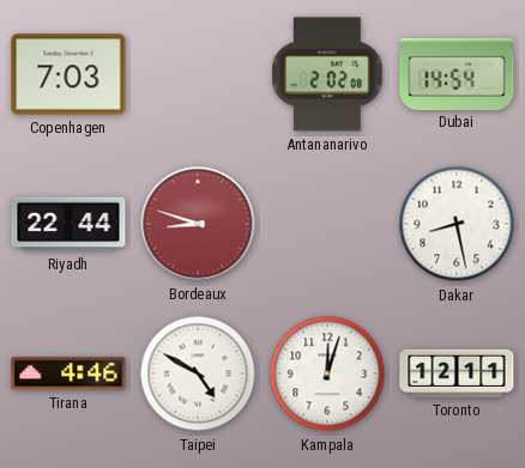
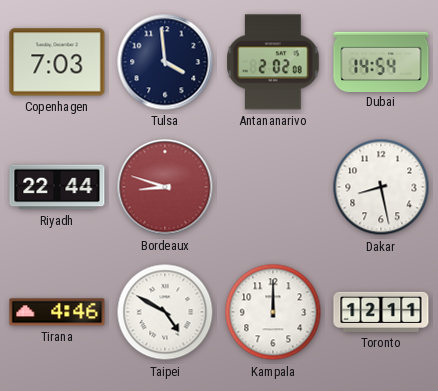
Tulsa: none -> 3:59 (165, 62)
Kampala: 12:03 -> 12:00 (273, 312)
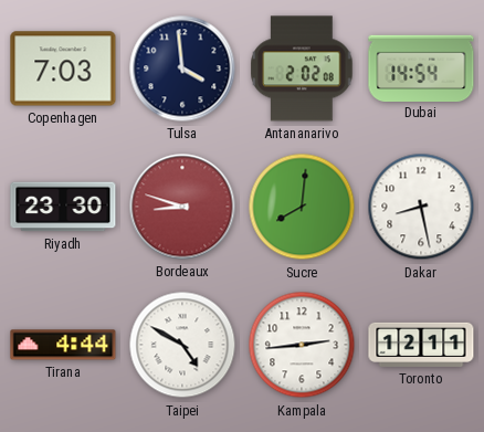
Riyadh: 22:44 -> 23:30 (63, 207)
Sucre: none -> 8:01 (302, 207)
Tirana: 4:46 -> 4:44 (63, 345)
Kampala: 12:00 -> 2:44 (302, 345)
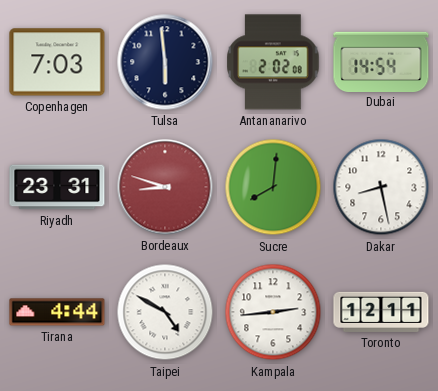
Tulsa: 3:59 -> 5:59 (165, 62)
Riyadh: 23:30 -> 23:31 (57, 187)
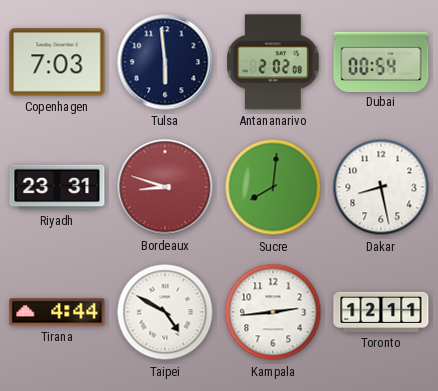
Dubai: 14:54 -> 00:54 (381, 61)
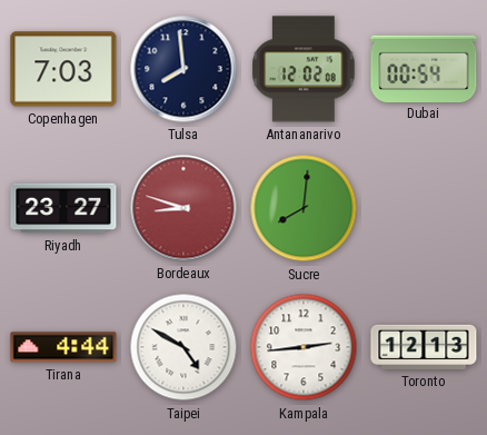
Tulsa: 5:59 -> 7:59 (183, 69)
Antananarivo: 2:02 -> 12:02 (304, 69)
Riyadh: 23:31 -> 23:27 (63, 208)
Dakar: 8:28 -> none (381, 187)
Toronto: 12:11 -> 12:13 (424, 347)
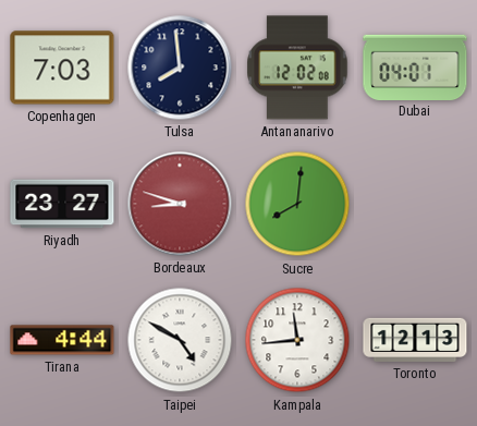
Dubai: 00:54 -> 04:01 (415, 66)
Kampala: 2:44 -> 11:44 (297, 340)
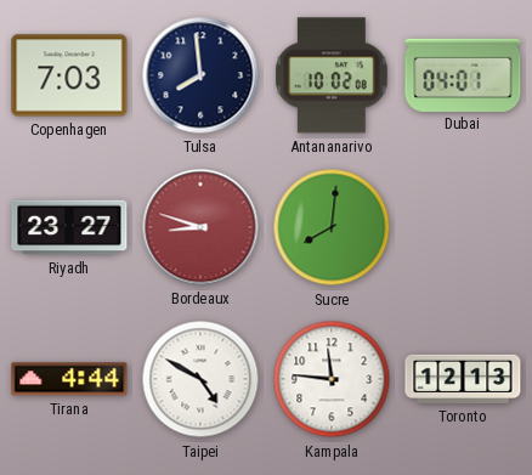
Antananarivo: 12:02 -> 10:02 (332, 75)
Kampala: 11:44 -> 11:46 (332, 379)
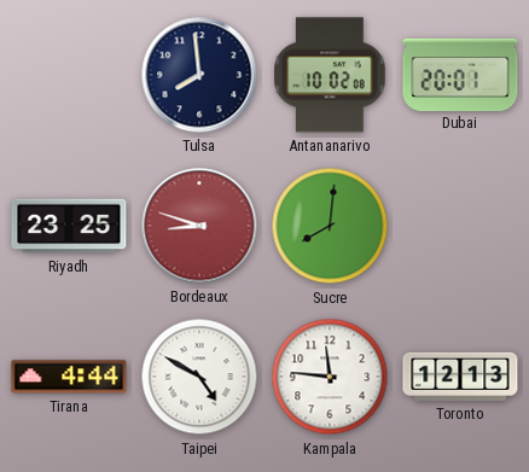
Copenhagen: 7:03 -> none (69, 75)
Dubai: 04:01 -> 20:01 (460, 74)
Riyadh: 23:27 -> 23:25 (69, 226)
